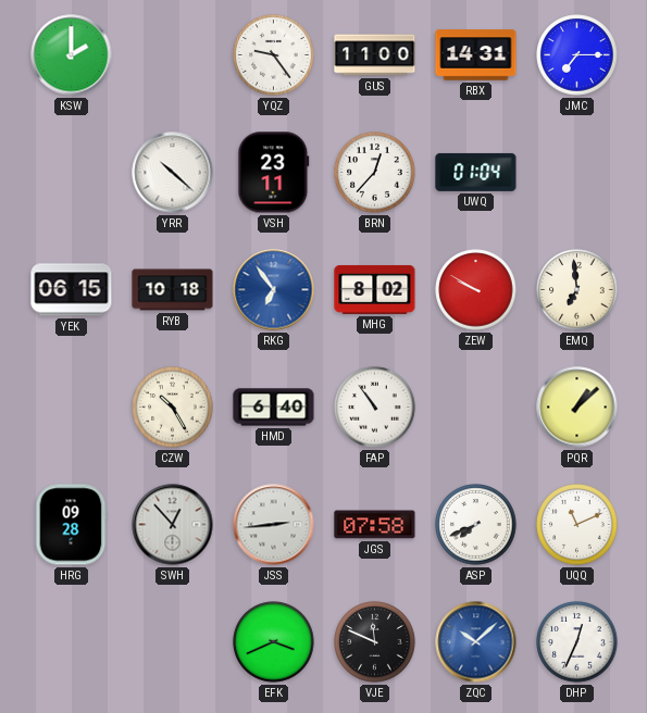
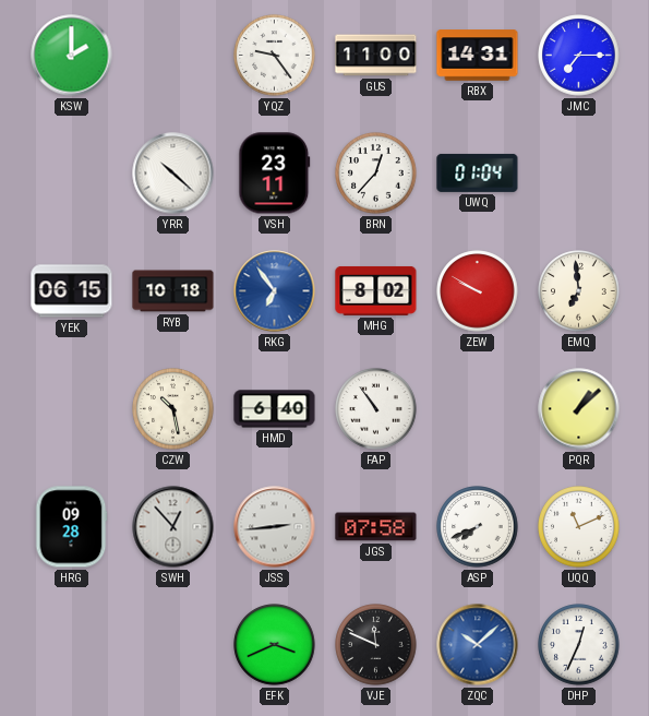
CZW: 10:25 -> 10:28 (173, 409)
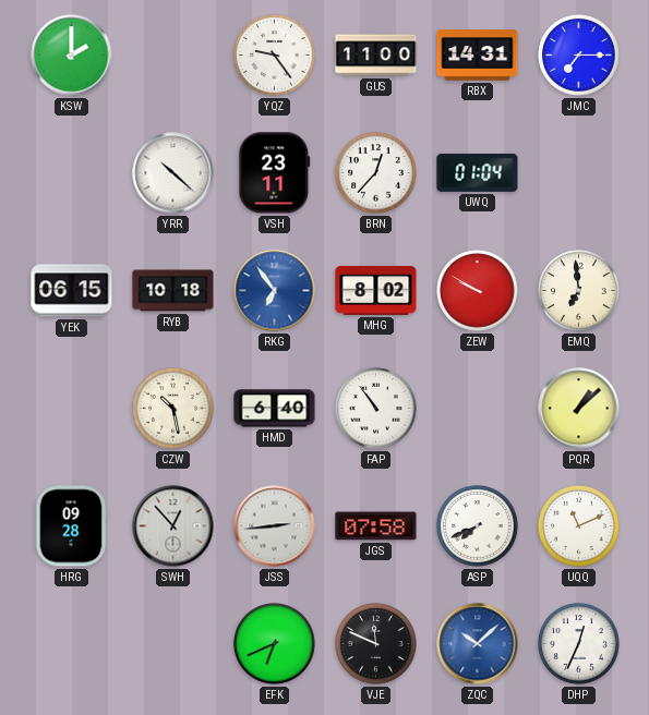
EFK: 3:41 -> 6:41 (275, 644)
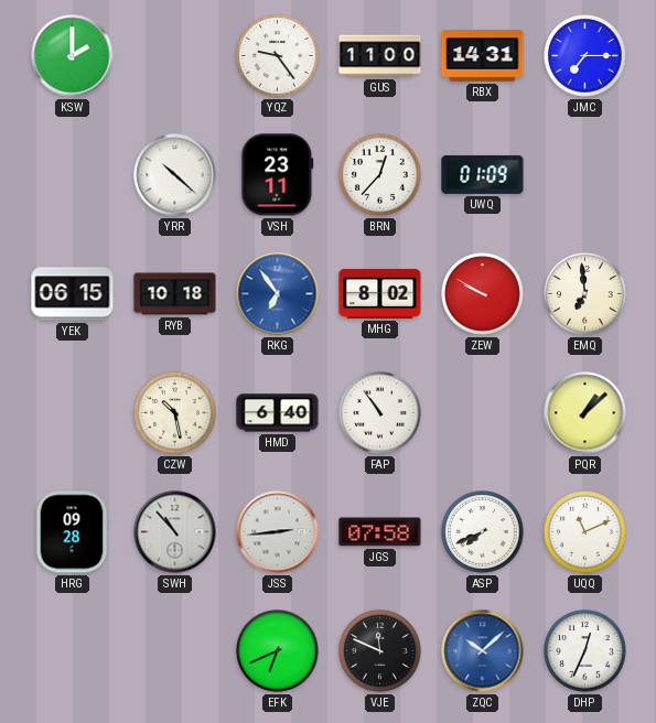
UWQ: 01:04 -> 01:09 (483, 174)
SWH: 12:53 -> 10:53 (175, 532)
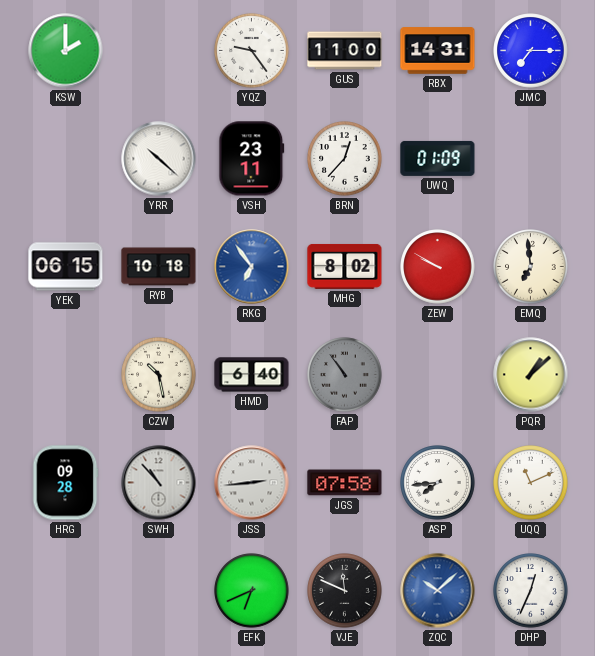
FAP dial: white -> grey (345, 375)
ASP: 7:41 -> 7:44 (438, 483)
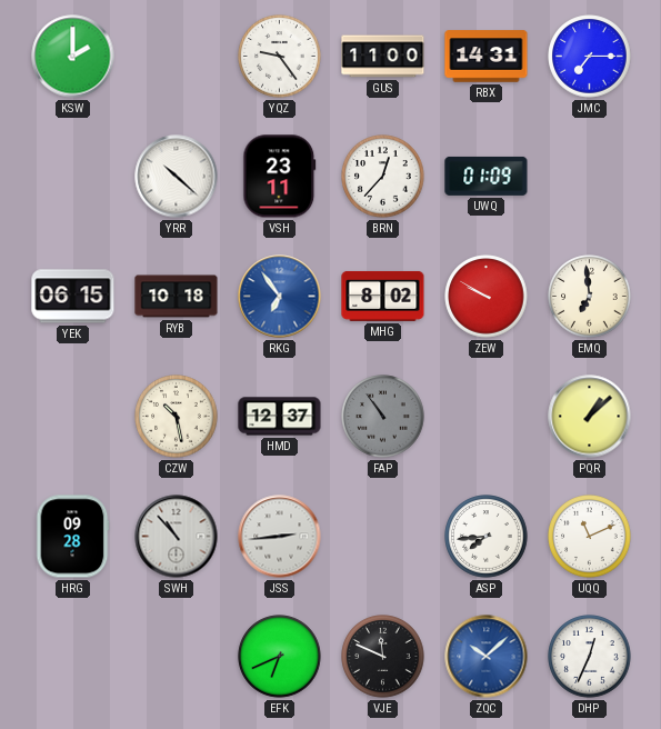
HMD: 6:40 -> 12:37 (280, 417)
JGS: 07:58 -> none (345, 483)
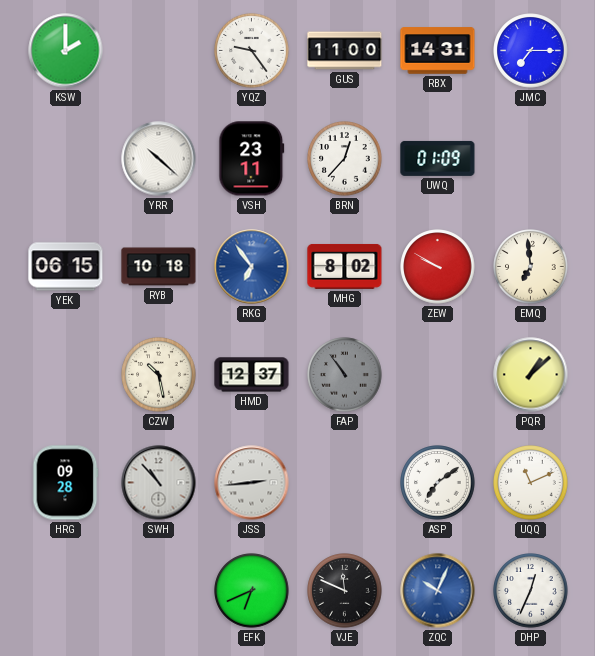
ASP: 7:44 -> 7:09 (438, 483)
ZQC: 10:08 -> 10:04 (438, 591)
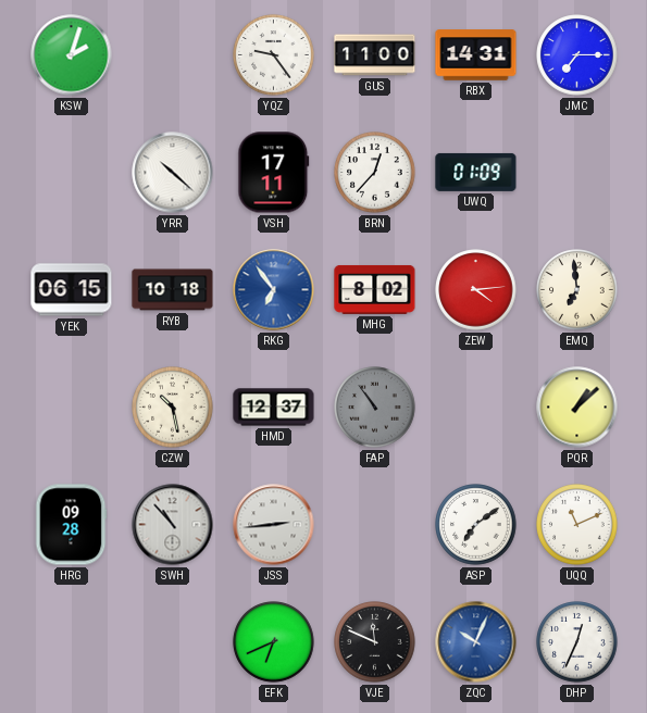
KSW: 2:00 -> 2:03 (72, 55)
VSH: 23:11 -> 17:11 (274, 173)
ZEW: 9:50 -> 4:14 (476, 290)
